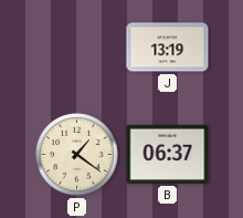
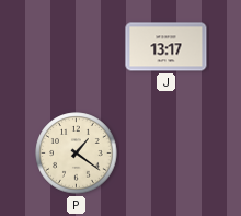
J: 13:19 -> 13:17 (167, 47)
B: 06:37 -> none (168, 154)
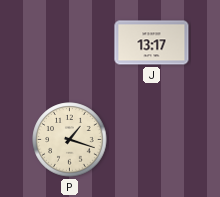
P: 1:21 -> 1:18 (70, 140)
